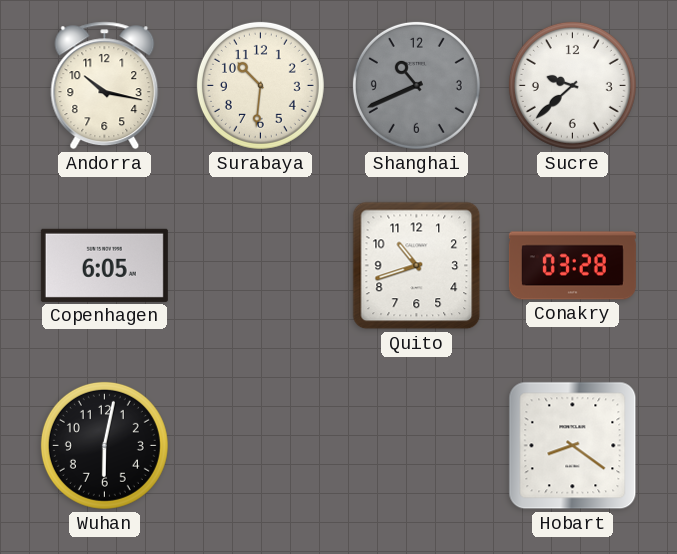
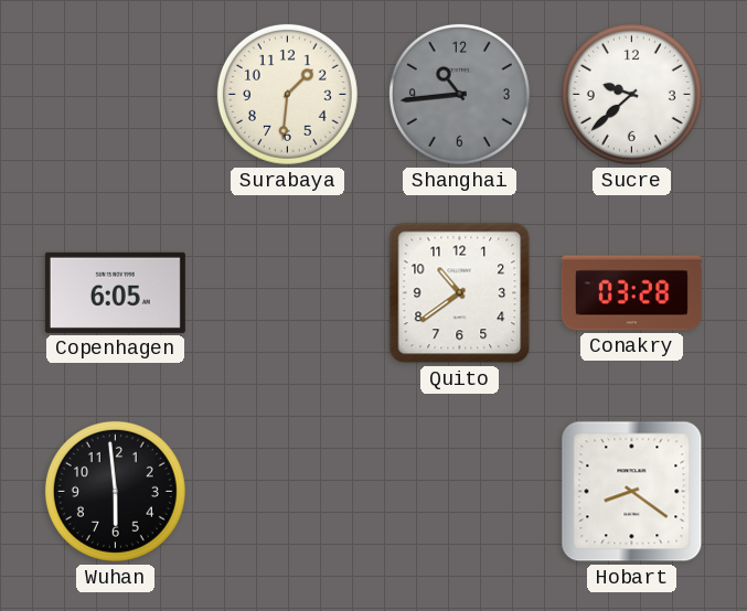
Andorra: 10:17 -> none (105, 86)
Surabaya: 10:31 -> 1:31 (287, 94)
Shanghai: 10:41 -> 10:44 (459, 94)
Quito: 10:42 -> 10:39 (460, 293)
Wuhan: 6:02 -> 5:59 (115, 491)
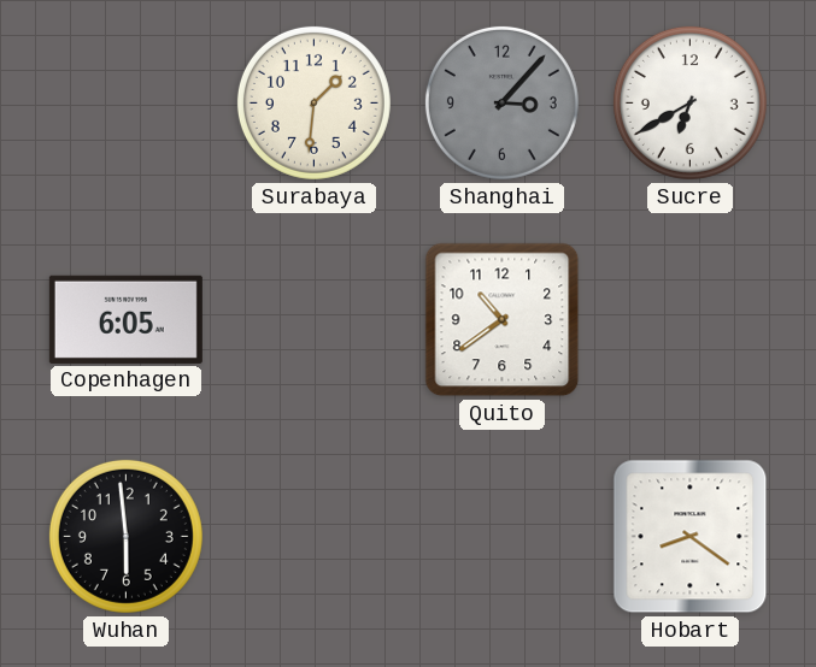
Shanghai: 10:44 -> 3:07 (501, 102)
Sucre: 9:38 -> 6:40 (689, 102)
Conakry: 03:28 -> none (631, 293)
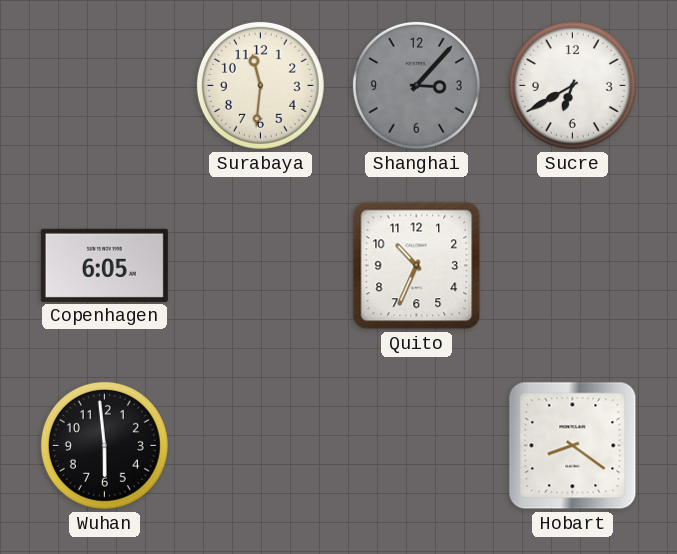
Surabaya: 1:31 -> 11:31 (260, 85)
Quito: 10:39 -> 10:34 (417, 266)
